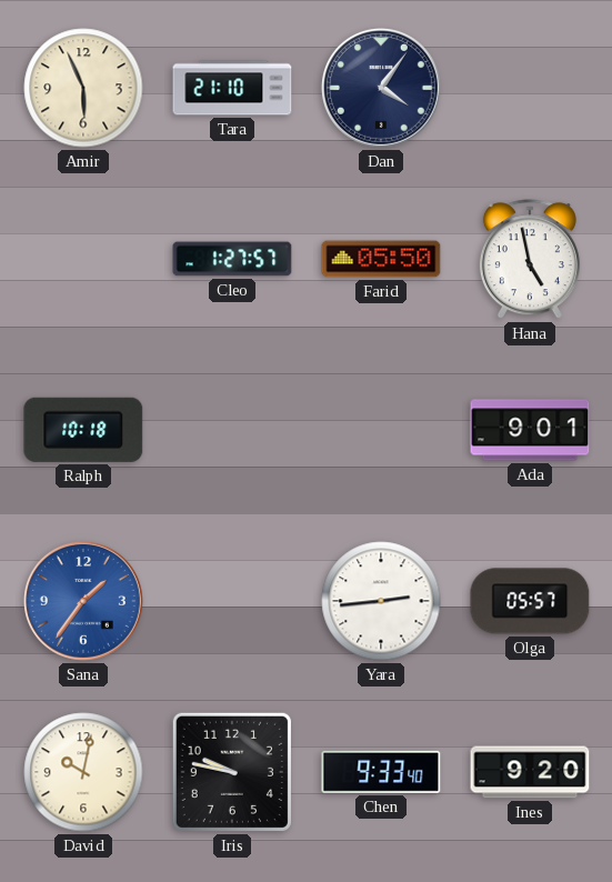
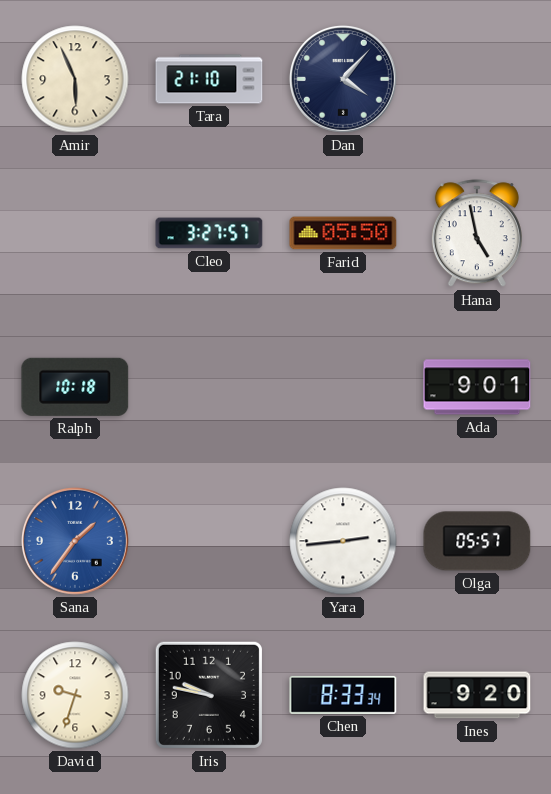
Dan: 4:06 -> 4:07 (343, 79)
Cleo: 1:27 -> 3:27 (209, 233)
David: 10:02 -> 9:33 (75, 695)
Chen: 9:33 -> 8:33 (343, 695)
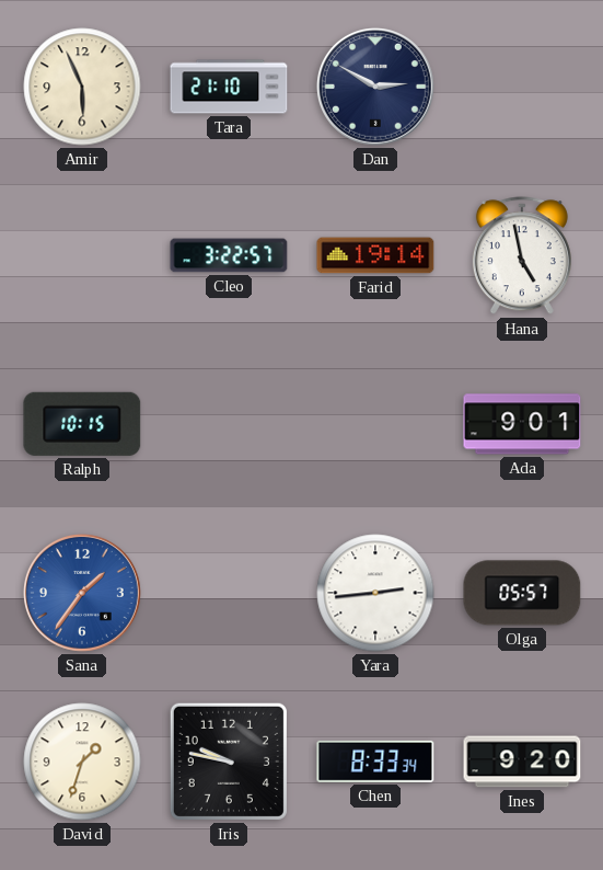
Dan: 4:07 -> 2:50 (375, 87)
Cleo: 3:27 -> 3:22 (229, 255)
Farid: 05:50 -> 19:14 (375, 255)
Ralph: 10:18 -> 10:15 (82, 424)
David: 9:33 -> 1:33 (82, 762)
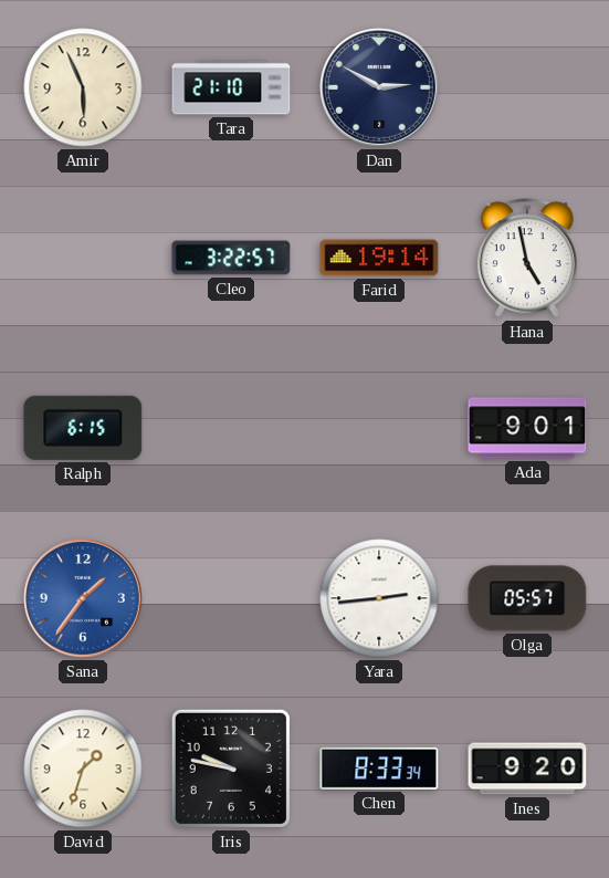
Ralph: 10:15 -> 6:15 (83, 428)
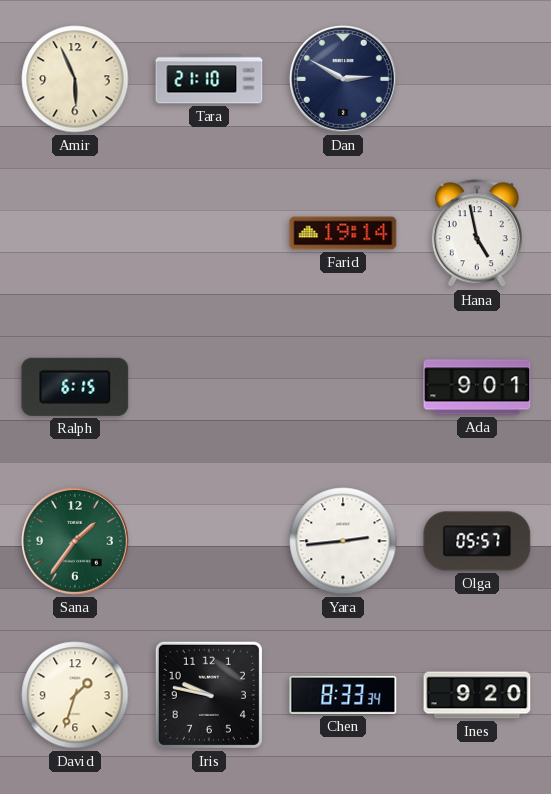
Cleo: 3:22 -> none (231, 258)
Sana dial: blue -> green (75, 541)
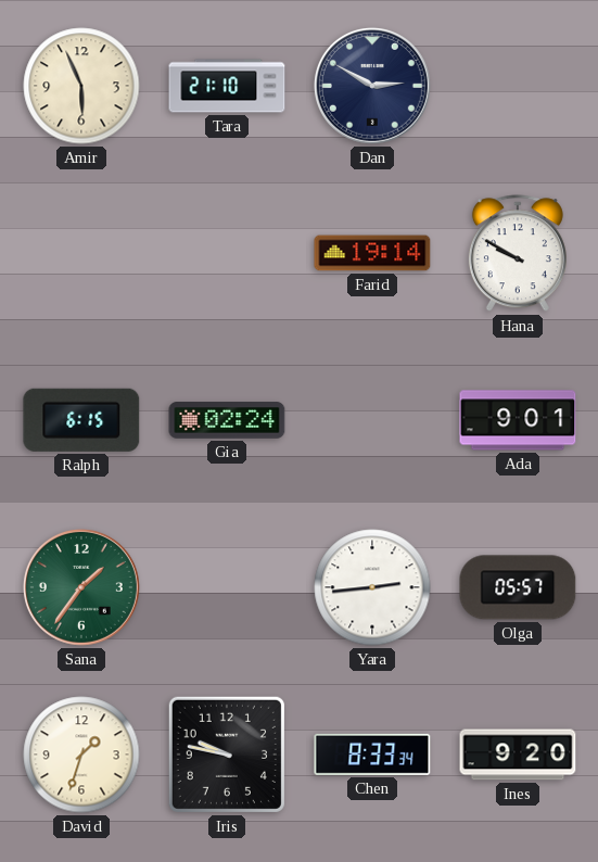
Hana: 4:58 -> 9:50 (518, 254)
Gia: none -> 02:24 (227, 420)
